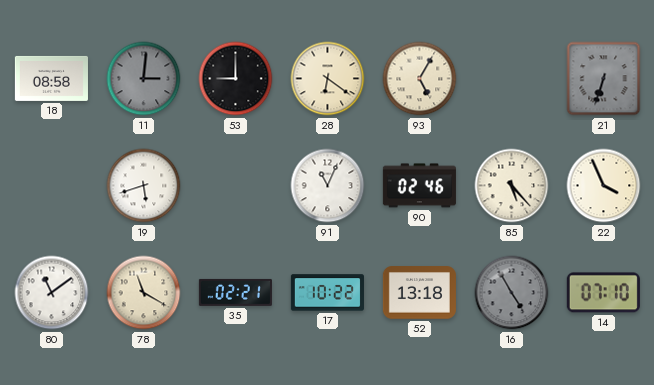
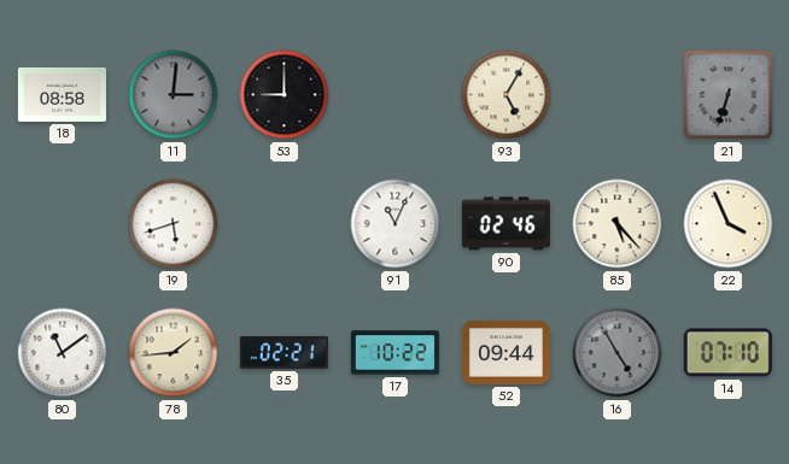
28: 6:21 -> none (328, 79)
78: 11:20 -> 1:44 (174, 353)
52: 13:18 -> 09:44 (505, 353)
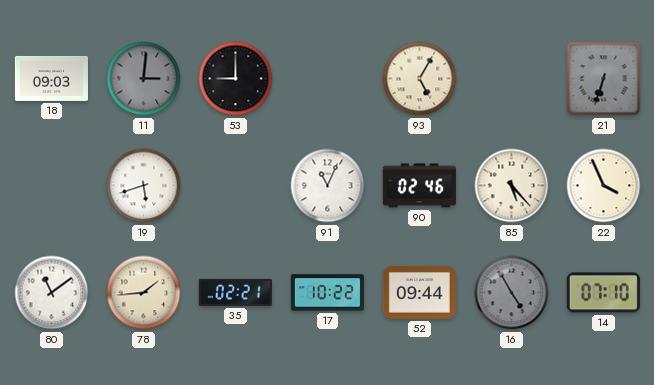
18: 08:58 -> 09:03 (51, 78)
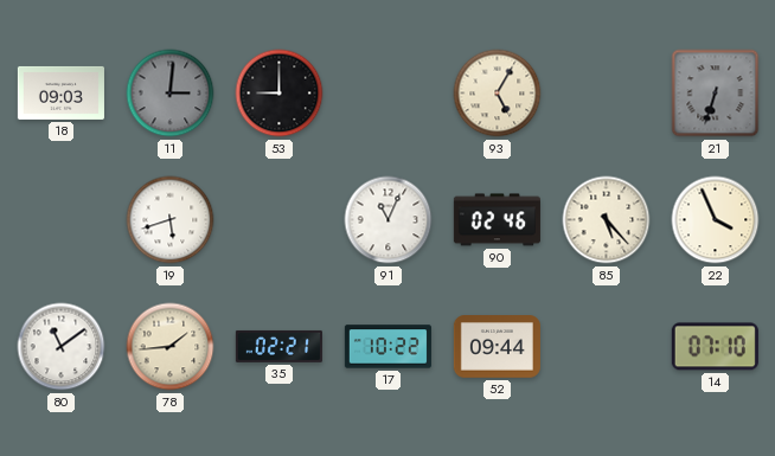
16: 4:55 -> none (512, 293)
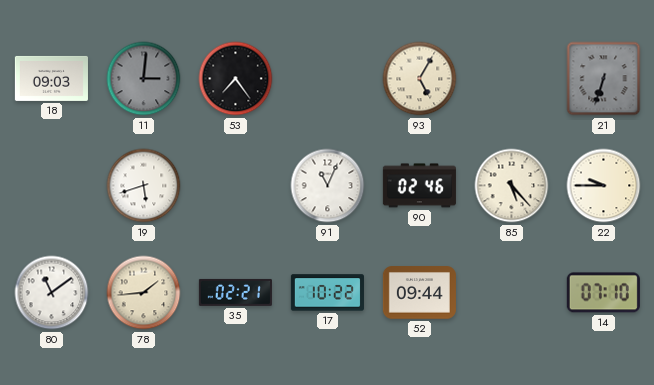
53: 9:00 -> 7:24 (236, 79)
22: 3:56 -> 9:45 (604, 186)
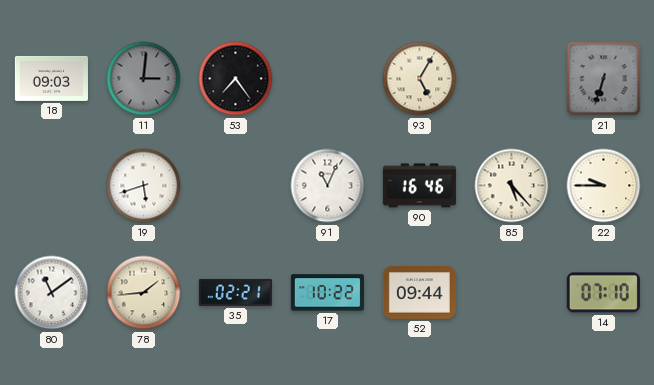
90: 02:46 -> 16:46 (419, 186)
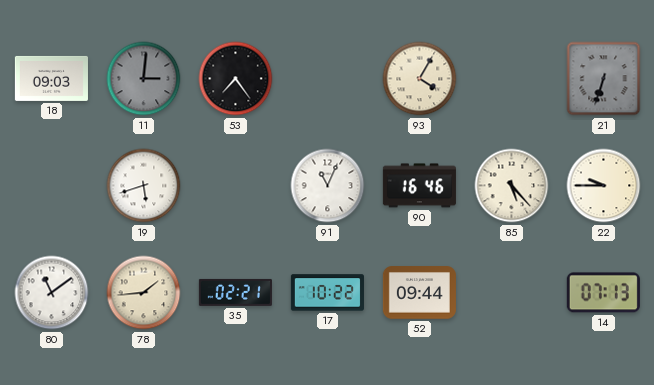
93: 5:05 -> 4:05 (420, 79)
14: 07:10 -> 07:13 (603, 293)
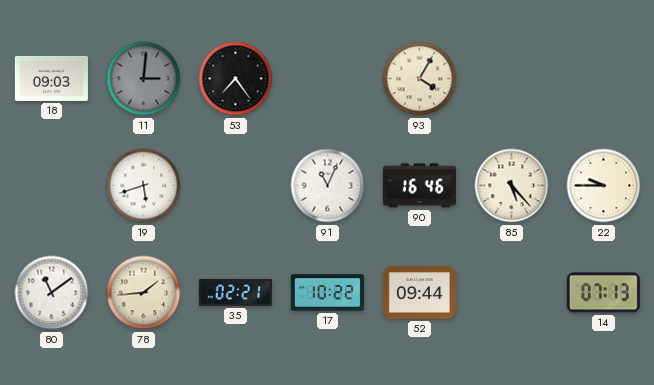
21: 6:33 -> none (604, 79)
